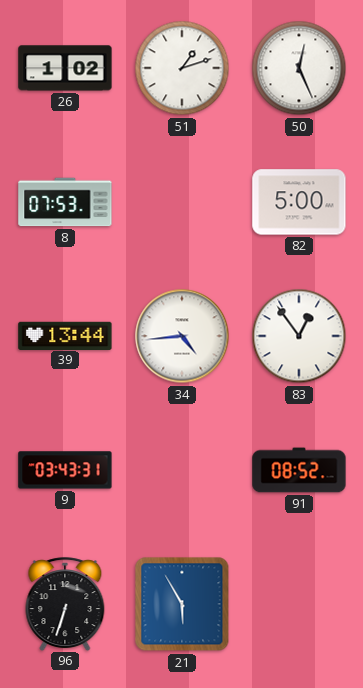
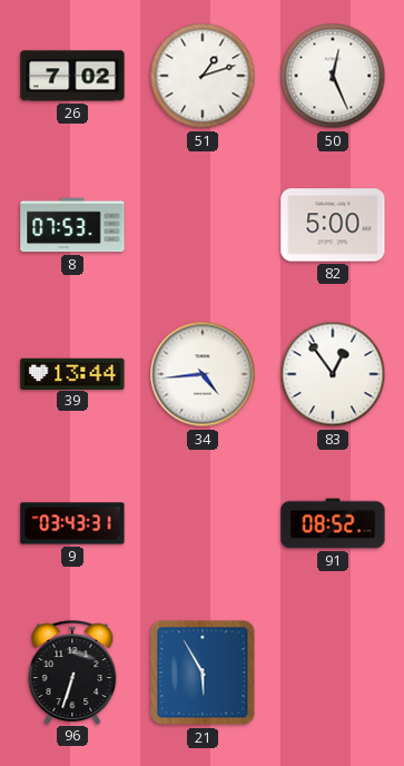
26: 1:02 -> 7:02 (72, 76)
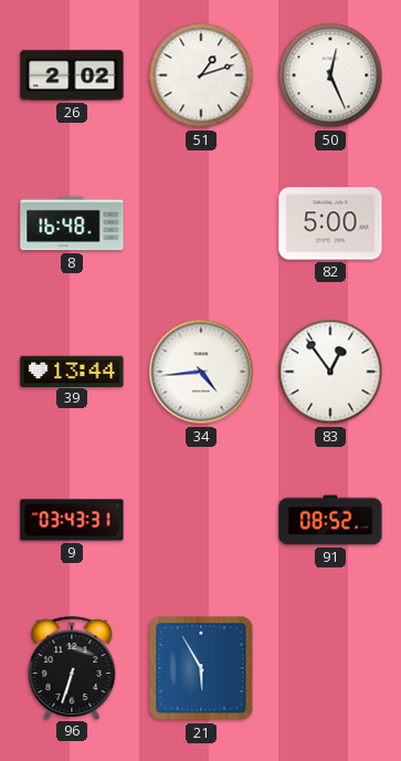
26: 7:02 -> 2:02 (72, 75)
8: 07:53 -> 16:48 (72, 223)
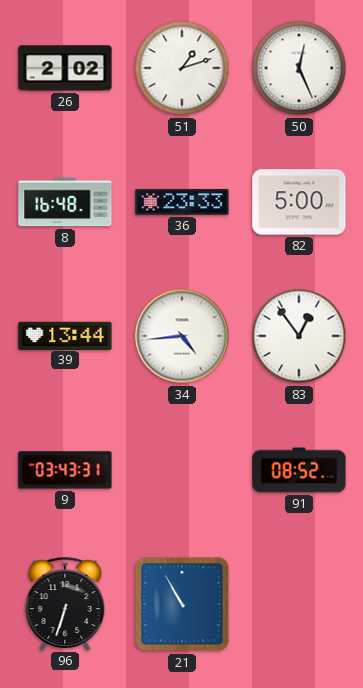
36: none -> 23:33 (182, 202)
21: 5:55 -> 10:55 (182, 604)
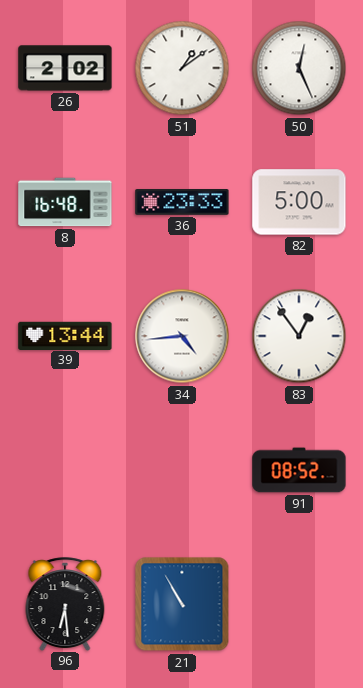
51: 1:12 -> 1:09 (182, 68)
9: 03:43 -> none (65, 470)
96: 6:33 -> 6:29 (65, 604)
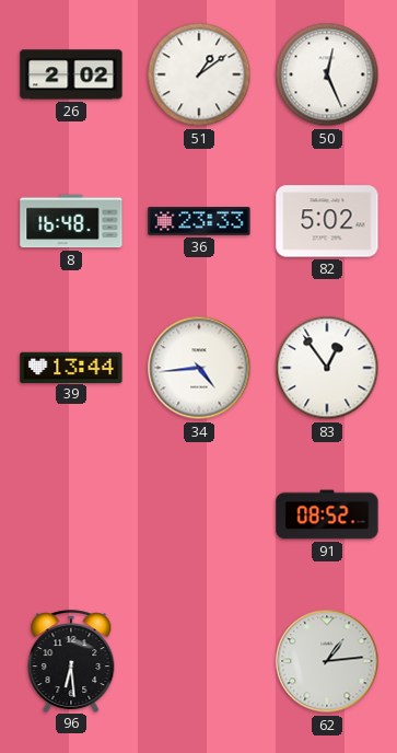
82: 5:00 -> 5:02 (327, 221)
21: 10:55 -> none (182, 604)
62: none -> 1:14 (327, 661)
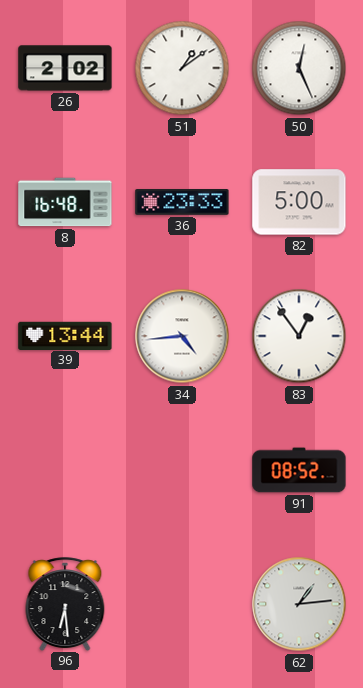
82: 5:02 -> 5:00 (299, 202)
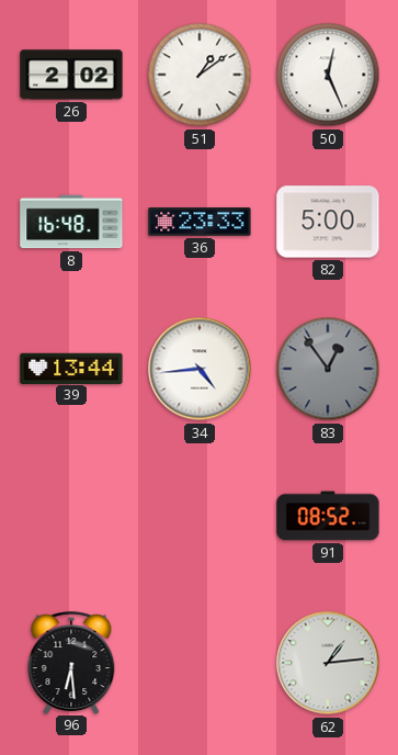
83 dial: white -> grey (328, 369)
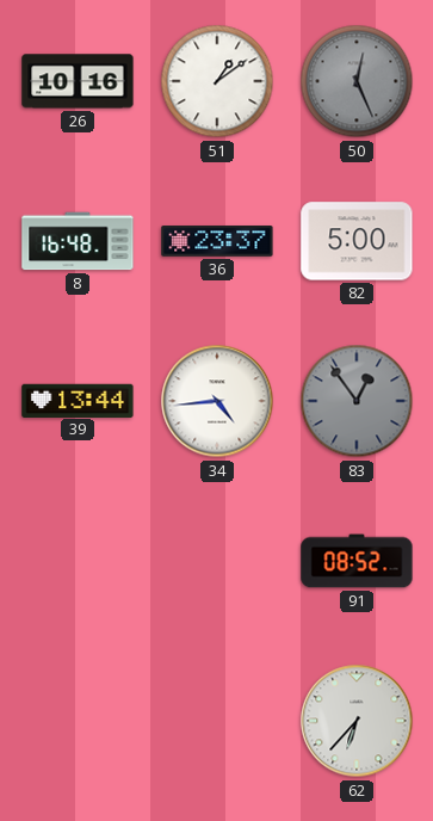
26: 2:02 -> 10:16 (78, 81)
50 dial: white -> grey (357, 81)
36: 23:33 -> 23:37 (217, 241)
96: 6:29 -> none (71, 663)
62: 1:14 -> 6:37 (357, 721)
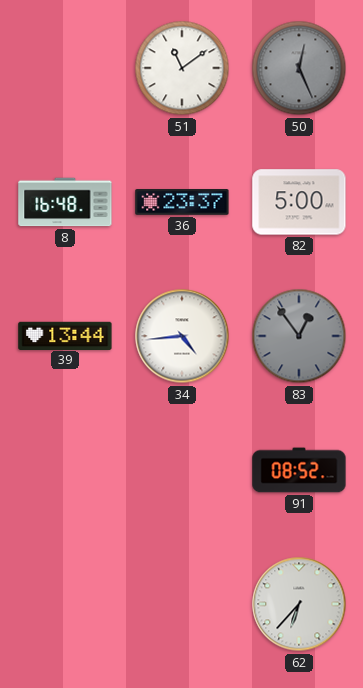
26: 10:16 -> none (78, 81)
51: 1:09 -> 11:09 (182, 68)
